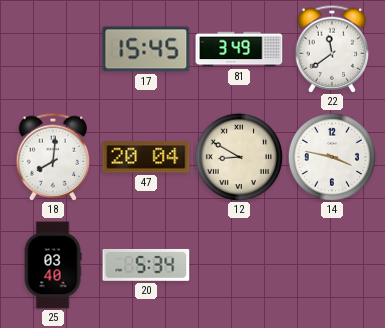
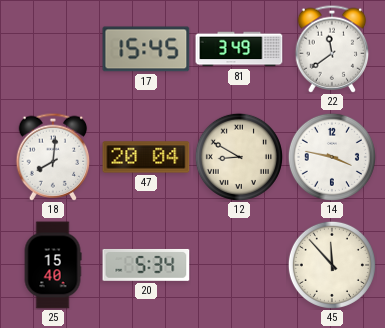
25: 03:40 -> 15:40 (53, 265)
45: none -> 11:53 (332, 265)
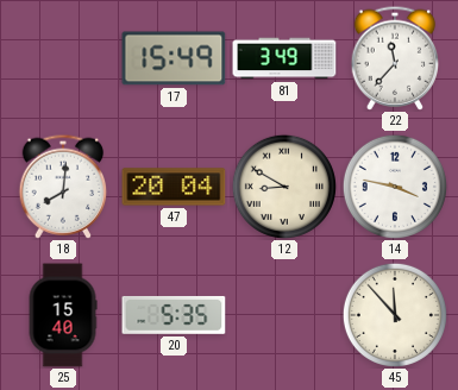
17: 15:45 -> 15:49 (174, 58)
22: 11:39 -> 11:37 (395, 58)
20: 5:34 -> 5:35 (174, 315)
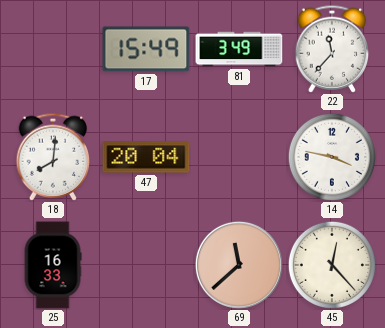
12: 8:50 -> none (284, 187)
25: 15:40 -> 16:33 (53, 265)
20: 5:35 -> none (174, 315)
69: none -> 11:38 (239, 265)
45: 11:53 -> 12:23 (332, 265)
